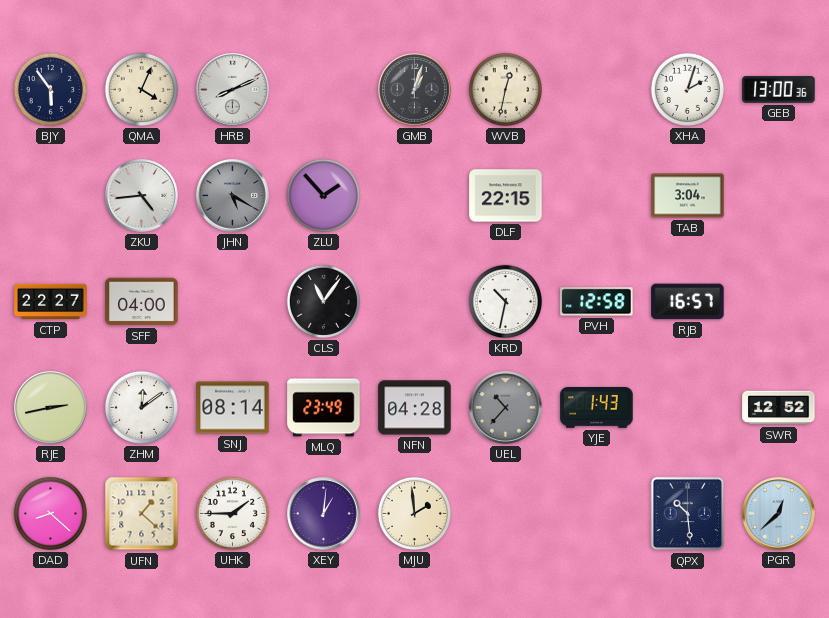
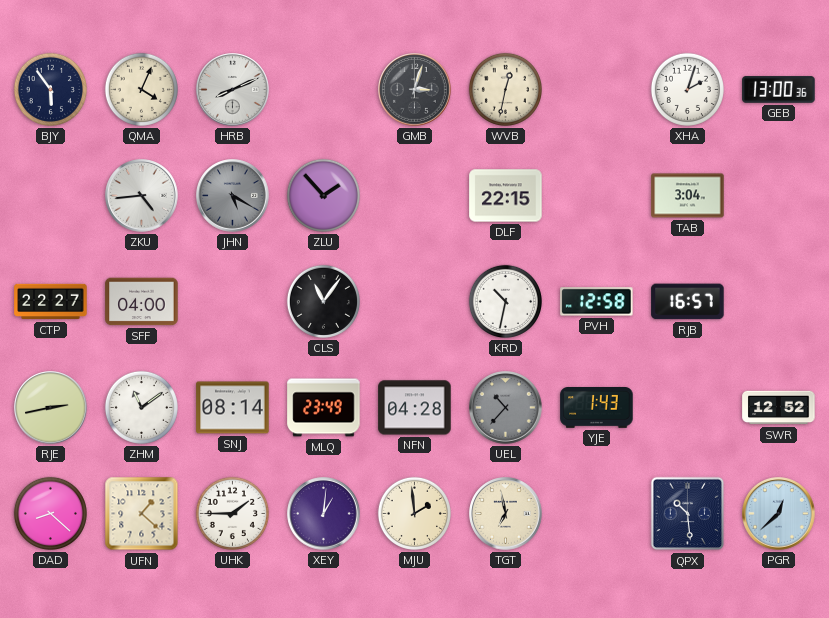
GMB: 1:03 -> 3:03 (415, 90)
ZHM: 12:09 -> 11:09 (141, 407)
TGT: none -> 6:58 (506, 514)
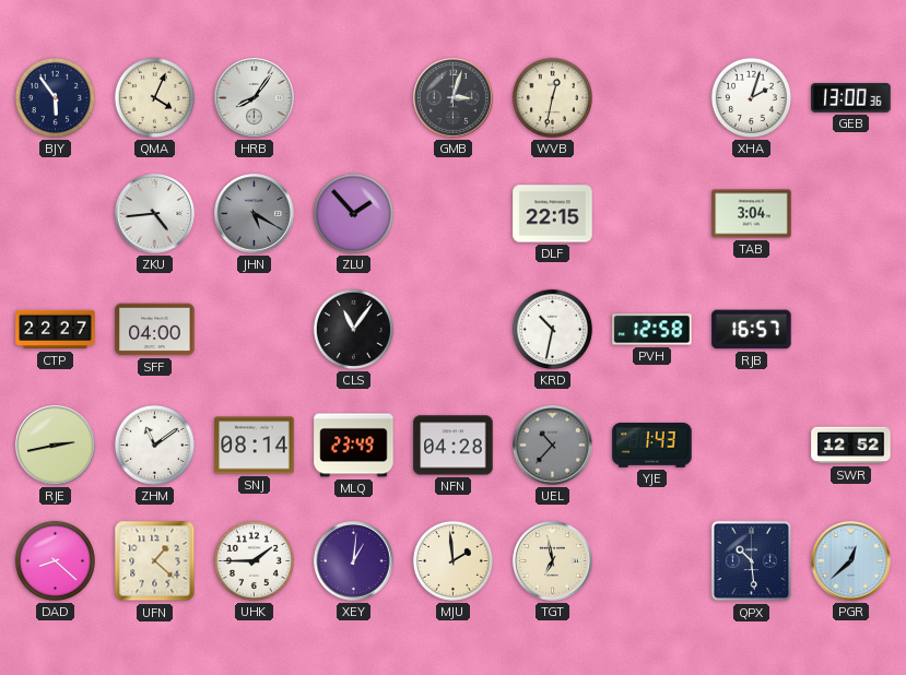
HRB: 8:11 -> 8:06 (255, 98)
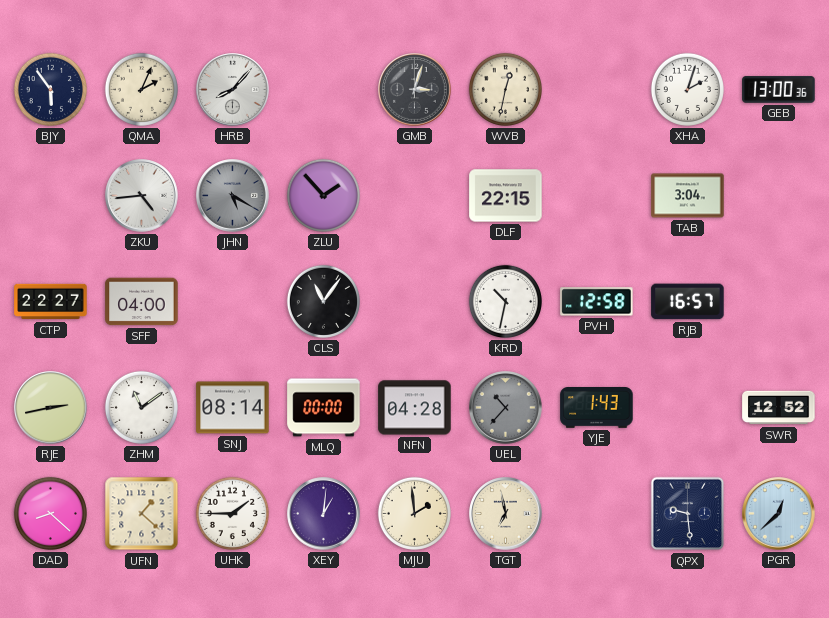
QMA: 4:04 -> 2:04 (141, 89)
HRB: 8:06 -> 8:07 (233, 90)
MLQ: 23:49 -> 00:00 (324, 408)
QPX: 10:29 -> 9:29 (688, 514)
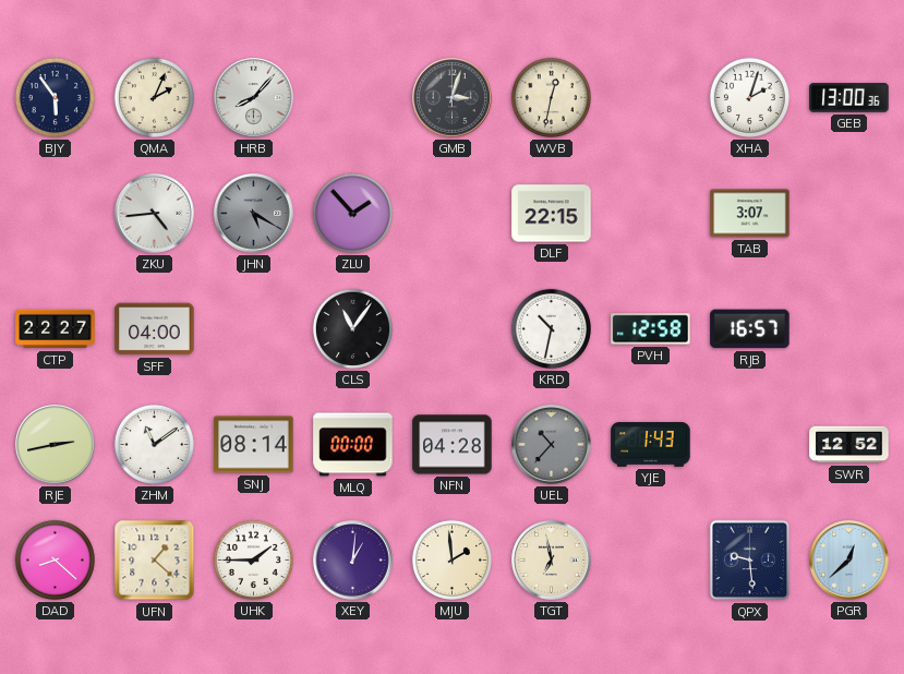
TAB: 3:04 -> 3:07 (750, 214)
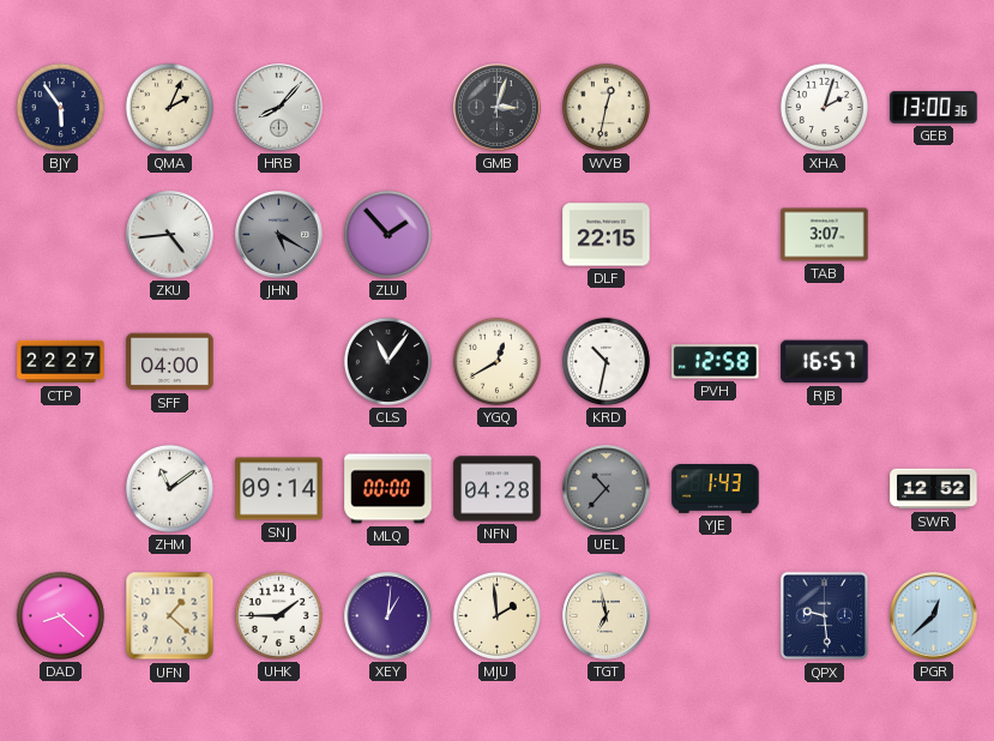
YGQ: none -> 12:40 (496, 361)
RJE: 2:43 -> none (56, 445)
SNJ: 08:14 -> 09:14 (279, 489)
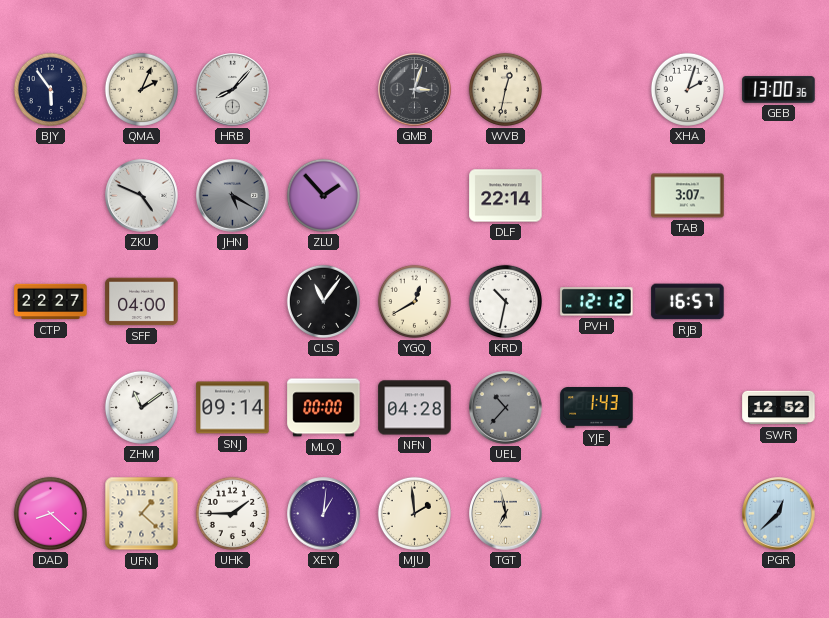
ZKU: 4:44 -> 4:49 (142, 196)
DLF: 22:15 -> 22:14 (506, 196)
PVH: 12:58 -> 12:12 (597, 302)
QPX: 9:29 -> none (825, 616)
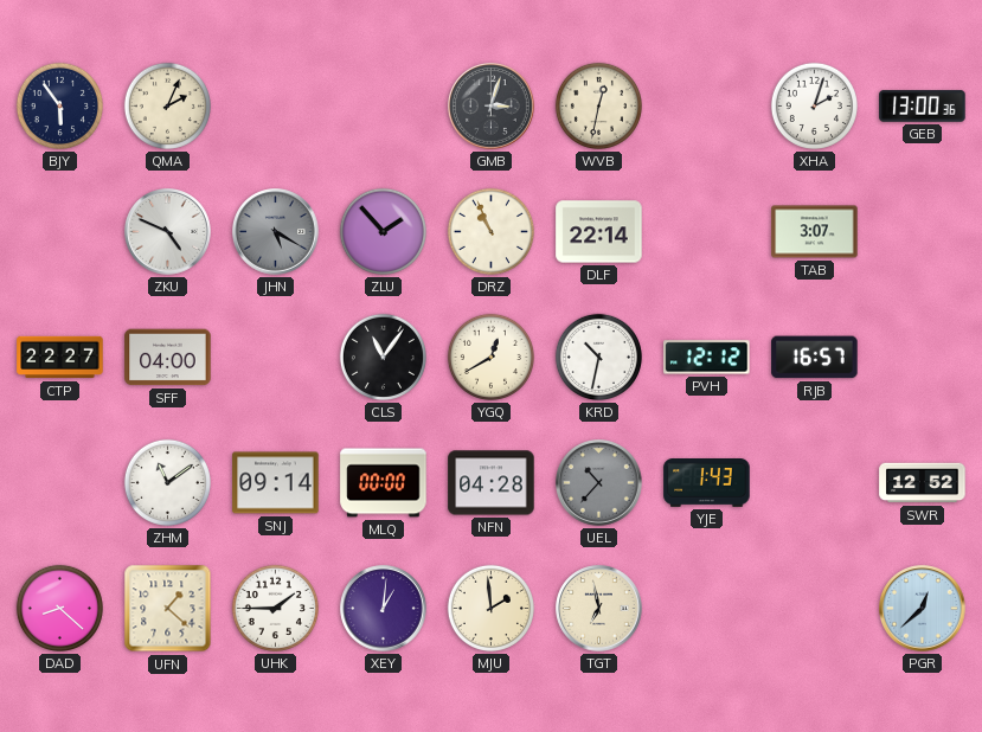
HRB: 8:07 -> none (233, 90)
DRZ: none -> 10:56 (490, 231)
